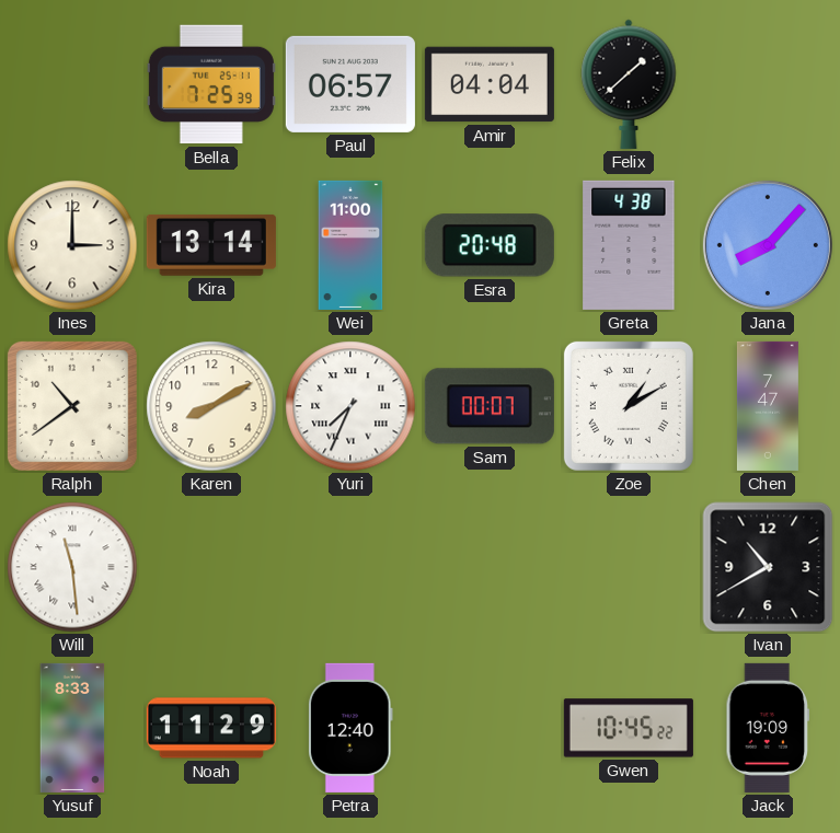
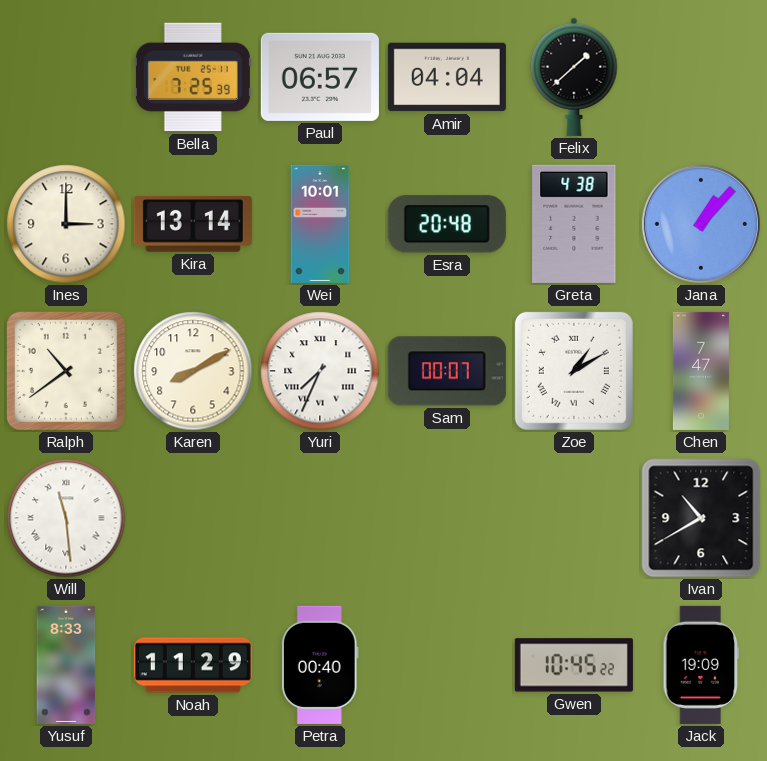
Wei: 11:00 -> 10:01 (320, 224)
Jana: 8:07 -> 1:07 (701, 224)
Petra: 12:40 -> 00:40 (320, 665)
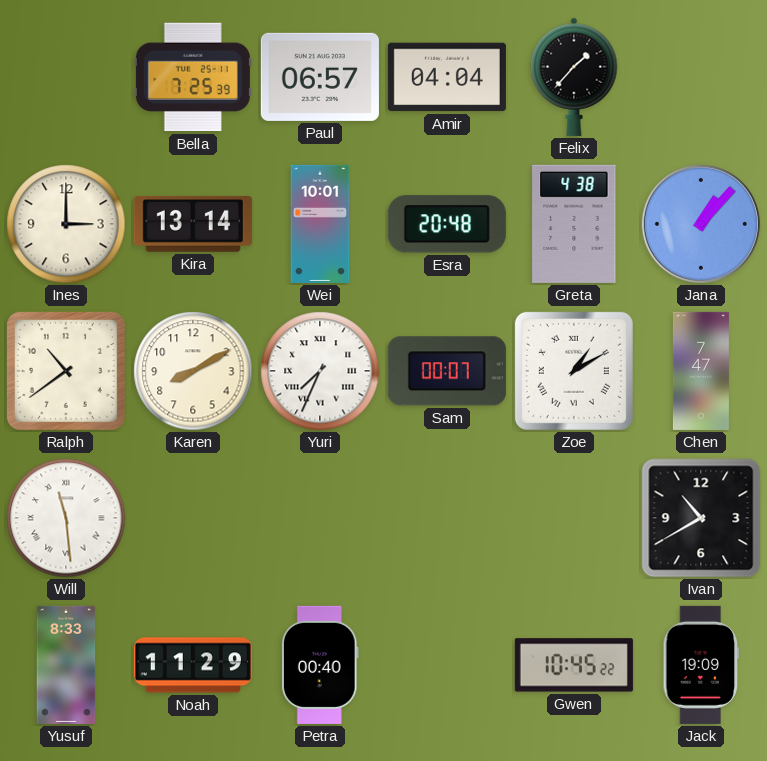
Felix: 1:38 -> 1:37 (574, 77)
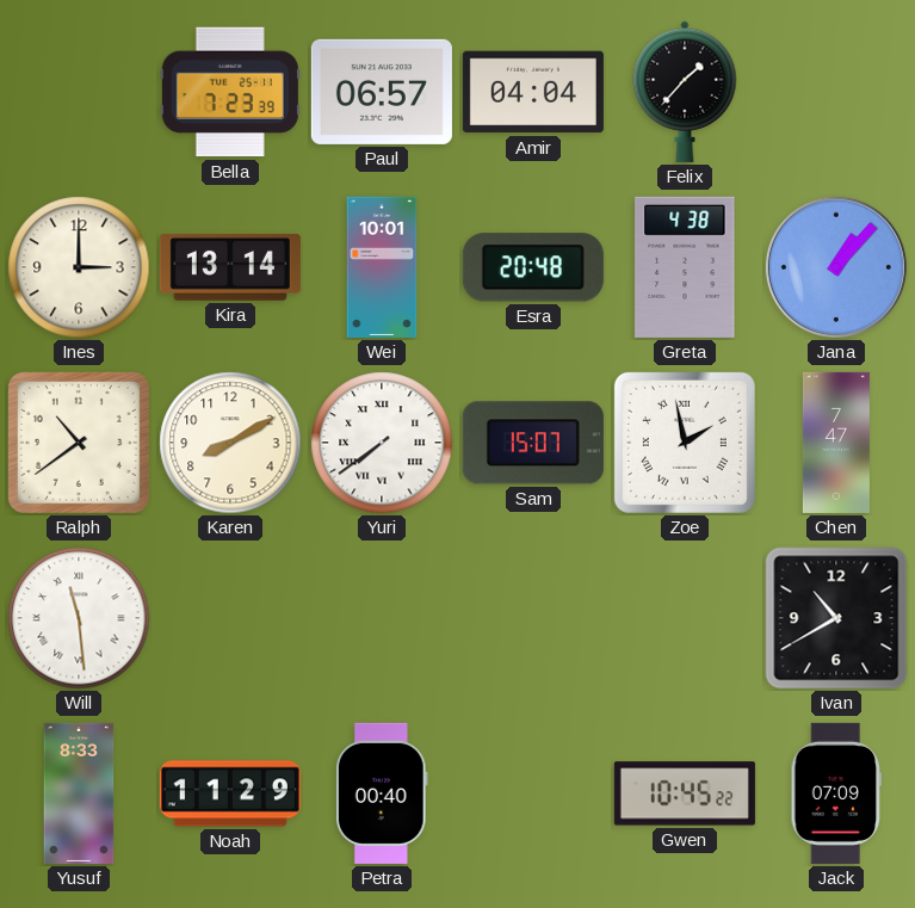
Bella: 7:25 -> 7:23 (230, 92)
Yuri: 7:34 -> 7:39 (382, 443)
Sam: 00:07 -> 15:07 (533, 443)
Zoe: 1:10 -> 1:58 (685, 443)
Jack: 19:09 -> 07:09 (836, 793)
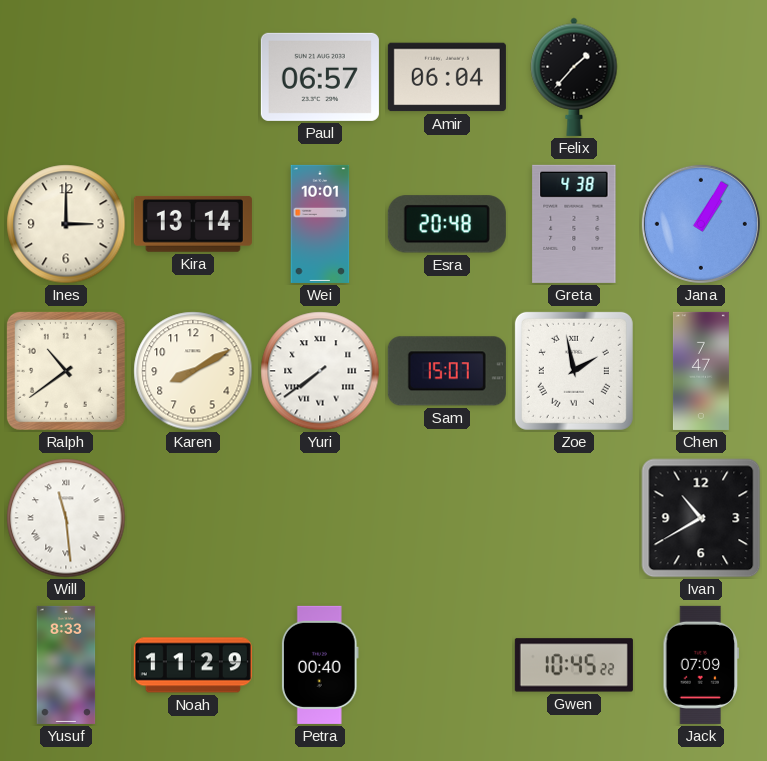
Bella: 7:23 -> none (230, 92)
Amir: 04:04 -> 06:04 (447, 77)
Jana: 1:07 -> 1:05 (701, 224)
